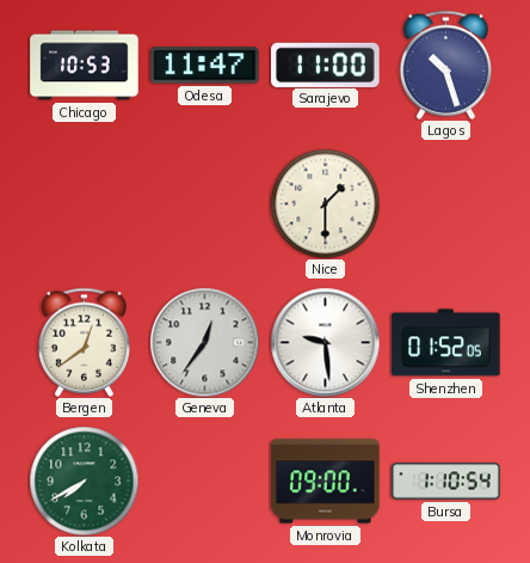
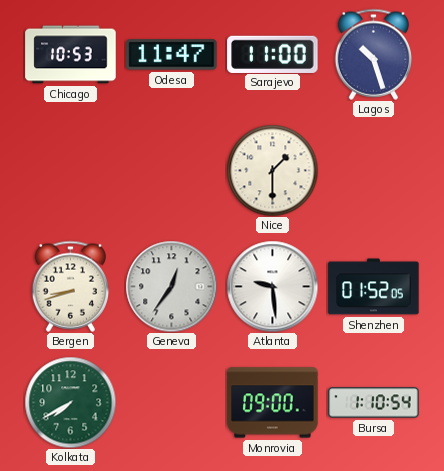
Bergen: 12:39 -> 8:42 (71, 286)
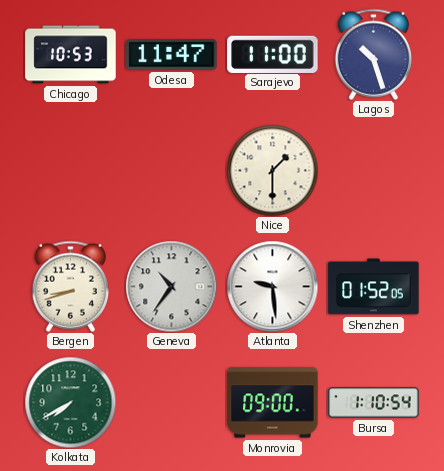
Geneva: 12:36 -> 10:36 (171, 286)
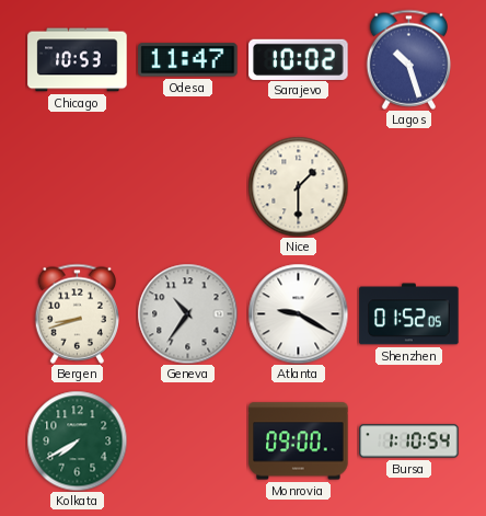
Sarajevo: 11:00 -> 10:02 (299, 59)
Atlanta: 9:29 -> 9:20 (298, 313)
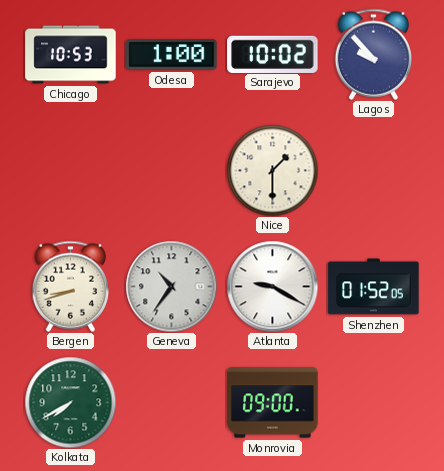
Odesa: 11:47 -> 1:00 (172, 55)
Lagos: 10:27 -> 9:53 (374, 54)
Bursa: 1:10 -> none (409, 442)
